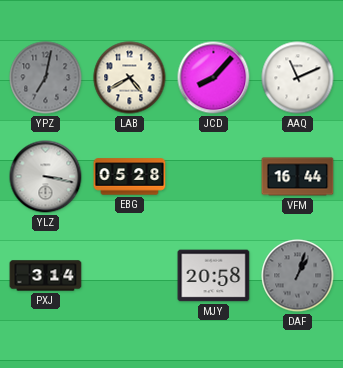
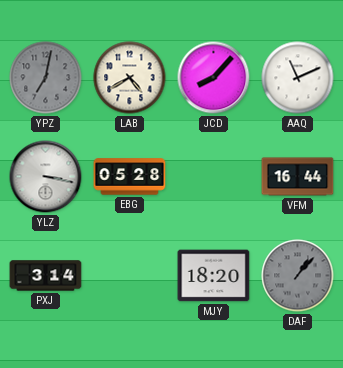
MJY: 20:58 -> 18:20 (214, 276)
DAF: 1:03 -> 1:07 (298, 276)
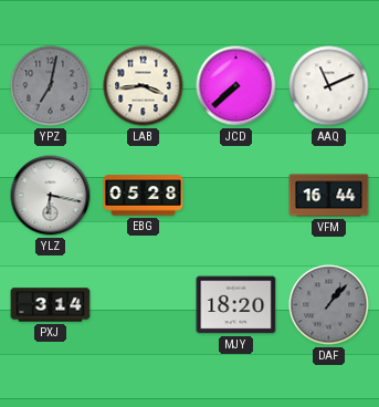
LAB: 4:40 -> 3:44 (144, 86)
JCD: 8:07 -> 7:38 (236, 86)
YLZ: 3:17 -> 6:17 (51, 196)
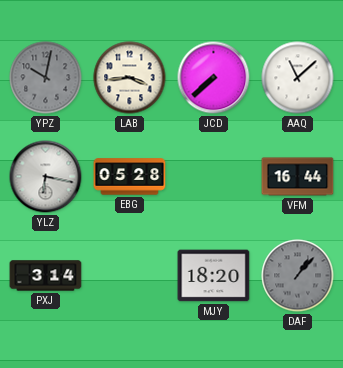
YPZ: 7:02 -> 10:02 (46, 78)
AAQ: 11:11 -> 11:08 (298, 78)
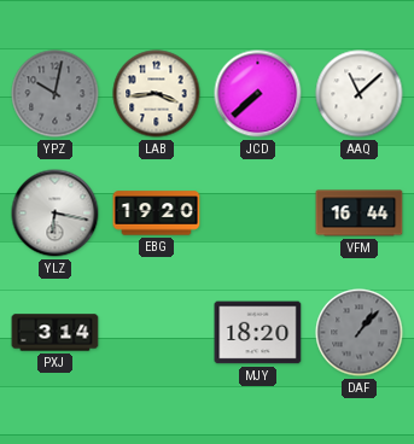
EBG: 05:28 -> 19:20 (157, 214)
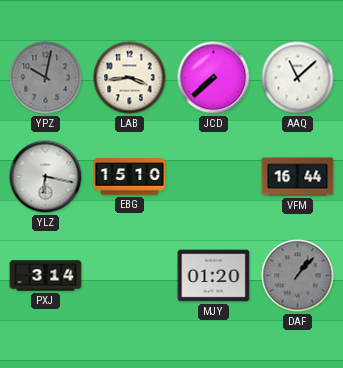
EBG: 19:20 -> 15:10 (130, 177)
MJY: 18:20 -> 01:20 (214, 276)
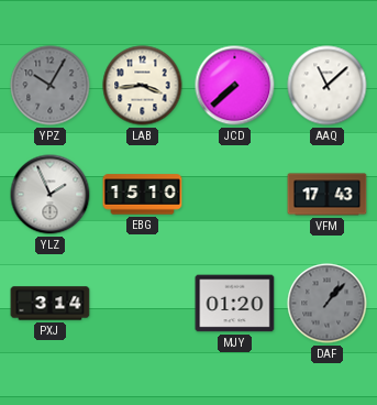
YPZ: 10:02 -> 10:05 (51, 86)
YLZ: 6:17 -> 1:56 (51, 195)
VFM: 16:44 -> 17:43 (328, 195)
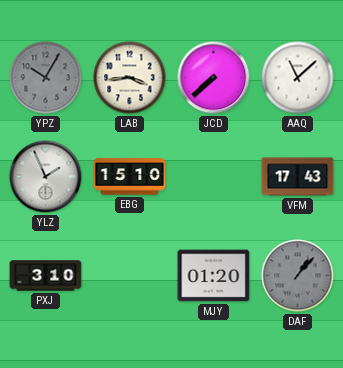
PXJ: 3:14 -> 3:10 (46, 276)
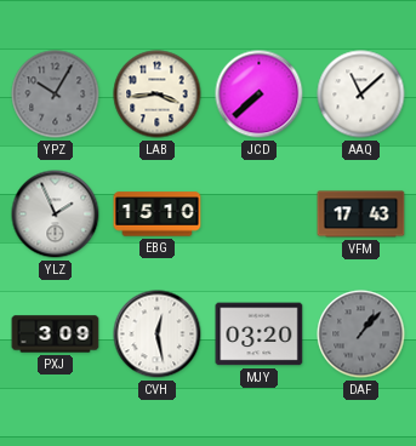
PXJ: 3:10 -> 3:09 (56, 334)
CVH: none -> 12:28 (158, 334)
MJY: 01:20 -> 03:20 (260, 334)
